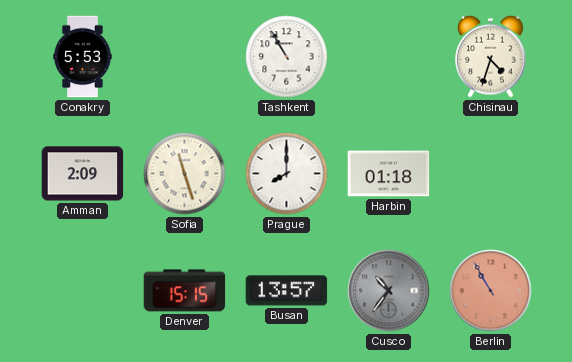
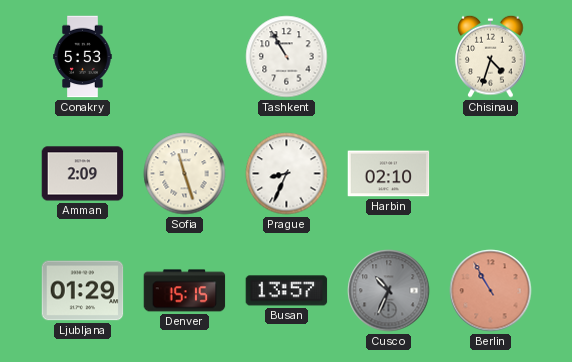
Prague: 8:00 -> 8:34 (287, 174)
Harbin: 01:18 -> 02:10 (389, 174)
Ljubljana: none -> 01:29 (83, 291)
Cusco: 10:36 -> 10:34 (389, 291)
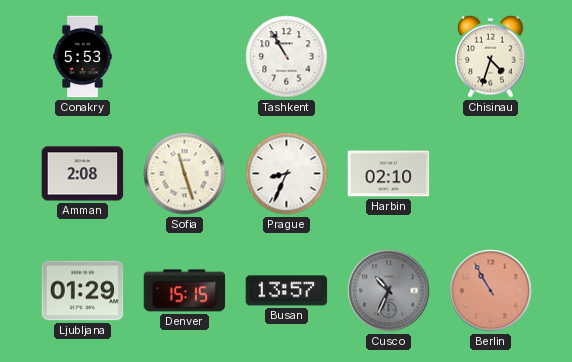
Amman: 2:09 -> 2:08 (83, 174)
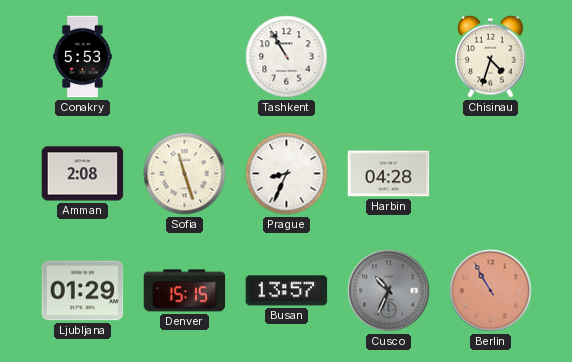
Harbin: 02:10 -> 04:28 (389, 174)
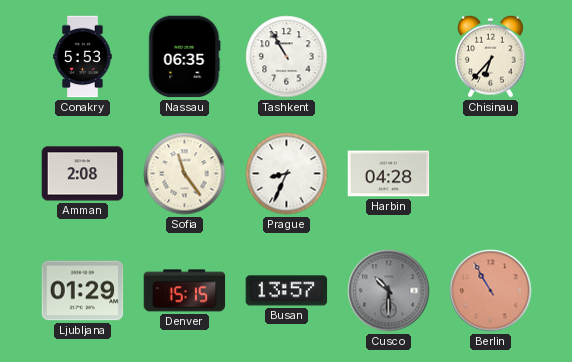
Nassau: none -> 06:35 (185, 57)
Chisinau: 4:33 -> 6:37 (491, 56)
Sofia: 11:27 -> 11:24 (185, 174)
Cusco: 10:34 -> 10:30 (389, 291)
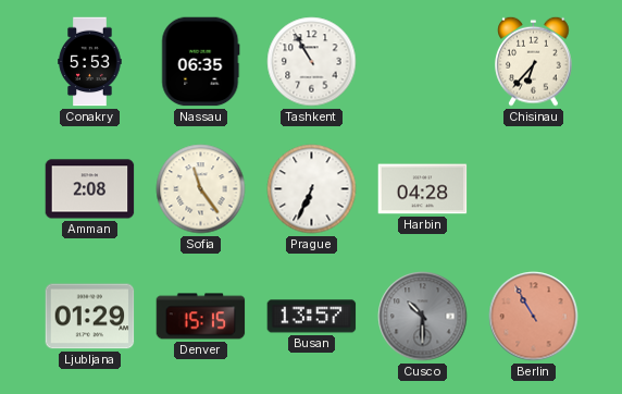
Prague: 8:34 -> 6:34 (312, 189)
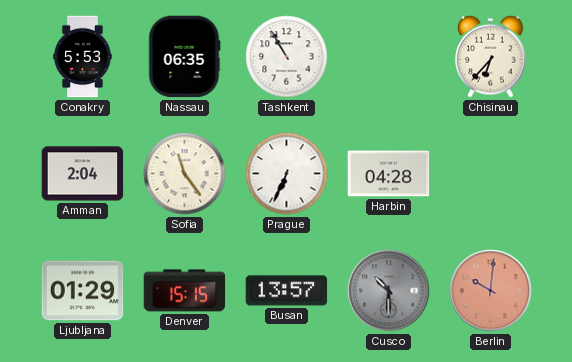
Amman: 2:08 -> 2:04 (83, 174)
Berlin: 10:55 -> 10:01 (491, 291)
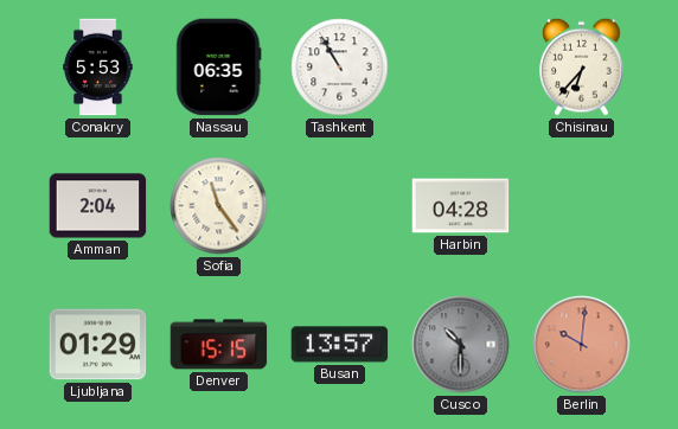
Prague: 6:34 -> none (287, 174)
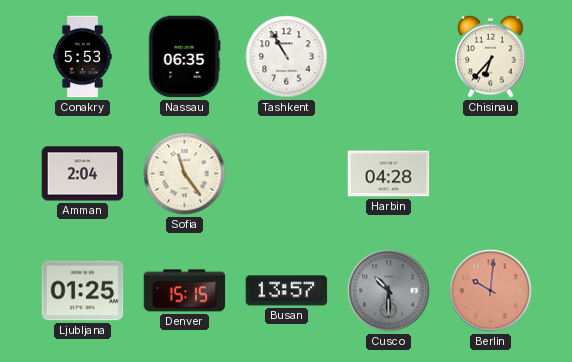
Ljubljana: 01:29 -> 01:25 (83, 291)
